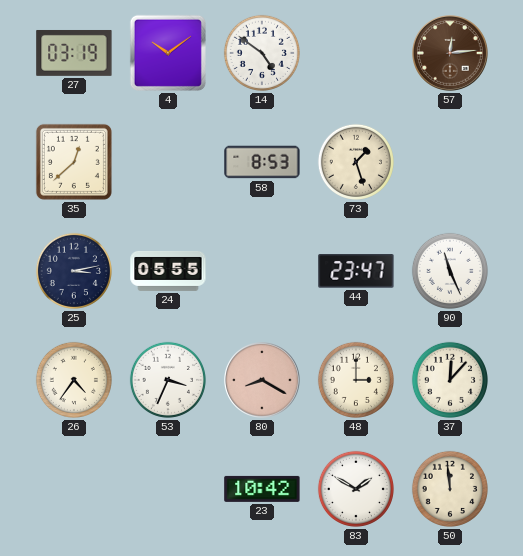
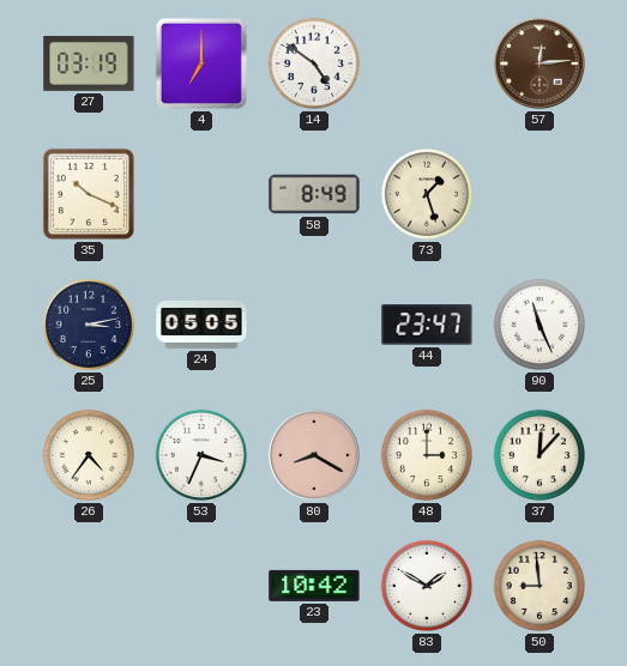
4: 10:09 -> 7:00 (201, 63)
35: 12:38 -> 10:19 (89, 194)
58: 8:53 -> 8:49 (314, 194)
24: 05:55 -> 05:05 (201, 325)
50: 11:59 -> 8:59 (539, 586)
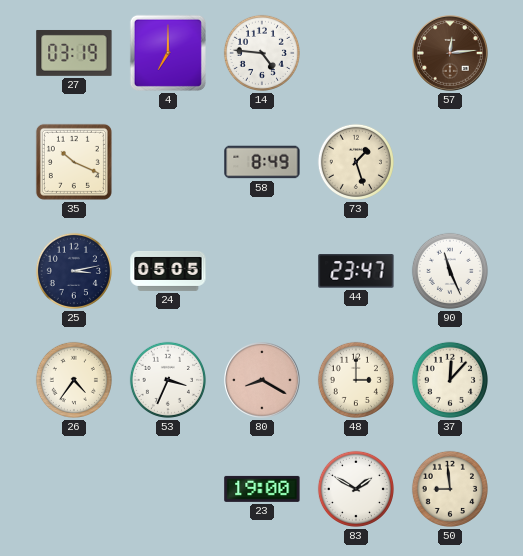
14: 4:51 -> 4:46 (262, 53)
23: 10:42 -> 19:00 (262, 489)
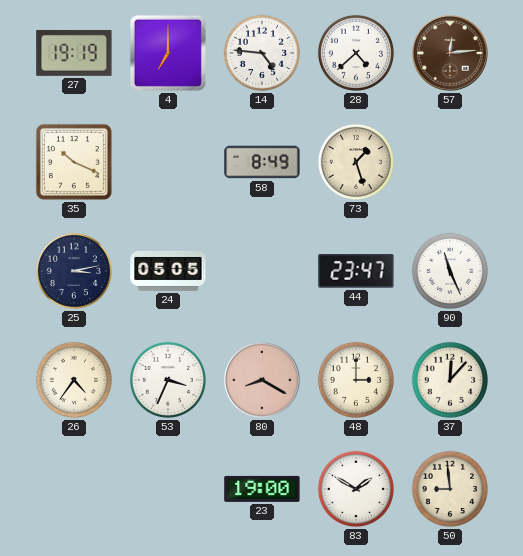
27: 03:19 -> 19:19 (74, 53)
28: none -> 4:38 (356, 53)
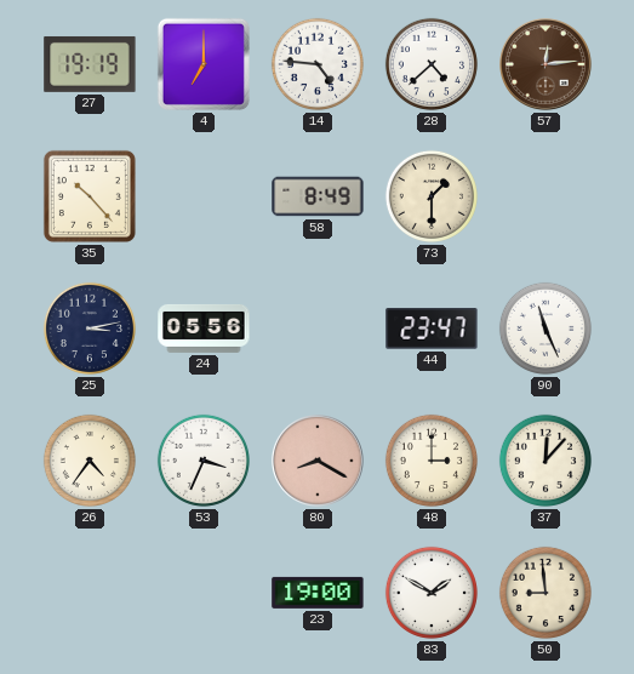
35: 10:19 -> 10:23 (90, 196)
73: 1:27 -> 1:30 (432, 196)
24: 05:05 -> 05:56 (204, 329)
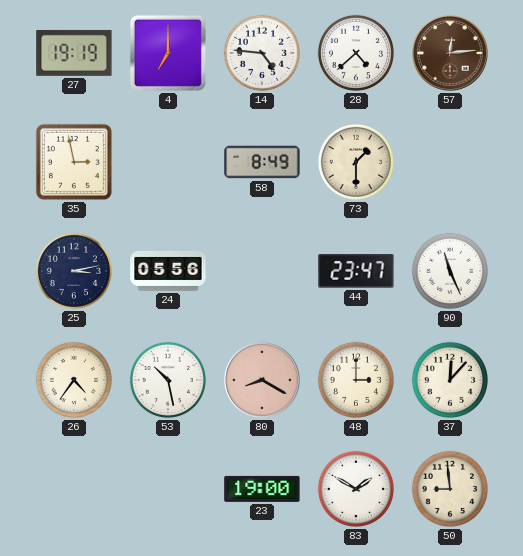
35: 10:23 -> 2:58 (74, 162)
53: 3:34 -> 10:28 (168, 380)
